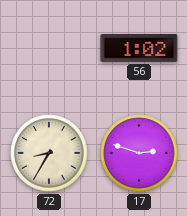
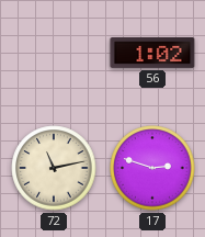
72: 8:35 -> 11:13 (54, 168)
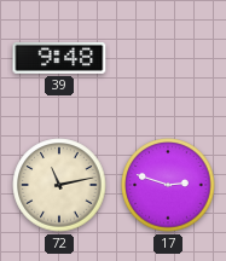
39: none -> 9:48 (59, 58)
56: 1:02 -> none (152, 54)
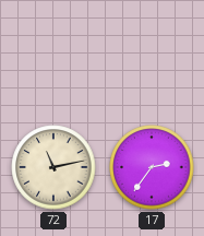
39: 9:48 -> none (59, 58)
17: 2:48 -> 2:36 (152, 167)
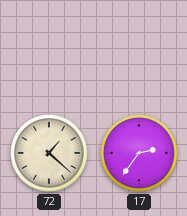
72: 11:13 -> 1:22 (49, 153)
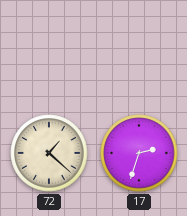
17: 2:36 -> 2:33 (139, 153)
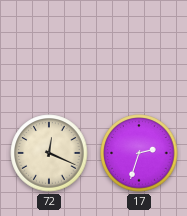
72: 1:22 -> 12:19 (49, 153)
